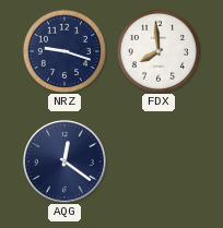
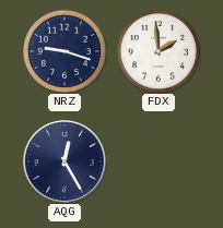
FDX: 7:59 -> 1:59 (159, 51)
AQG: 12:21 -> 12:25 (64, 161)
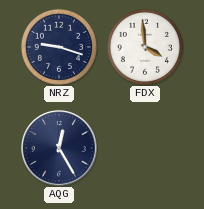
FDX: 1:59 -> 3:59 (145, 47)
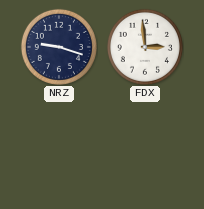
FDX: 3:59 -> 2:59 (145, 47)
AQG: 12:25 -> none (59, 148)
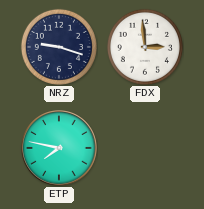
ETP: none -> 7:47 (59, 148)
